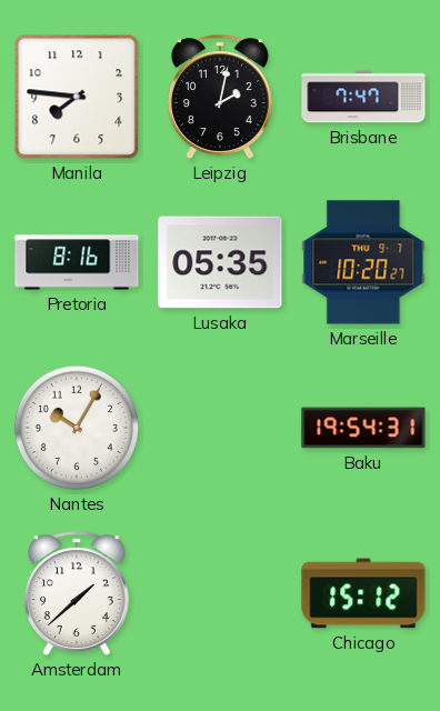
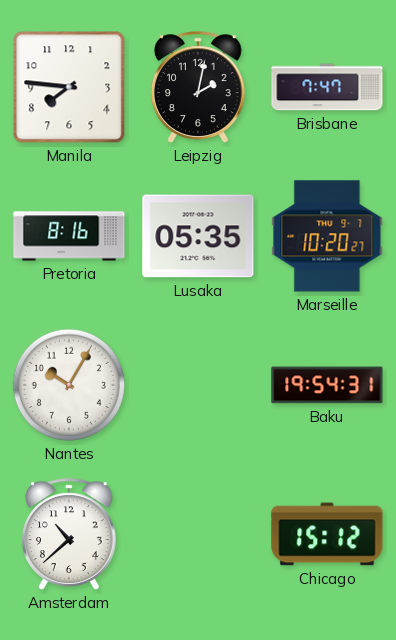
Amsterdam: 1:38 -> 10:38 (69, 534)
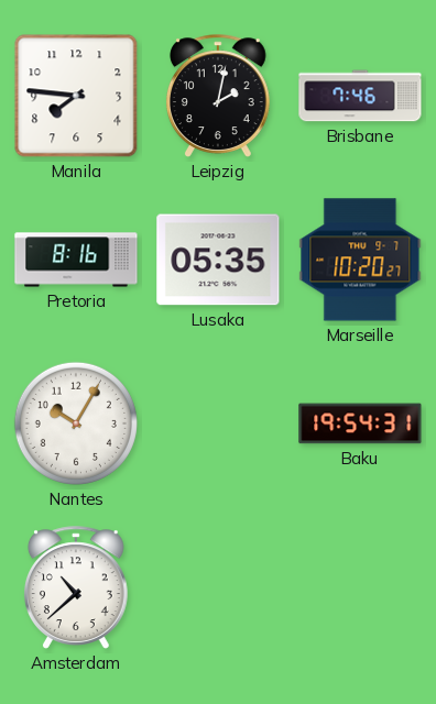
Brisbane: 7:47 -> 7:46 (360, 96)
Chicago: 15:12 -> none (327, 534)
